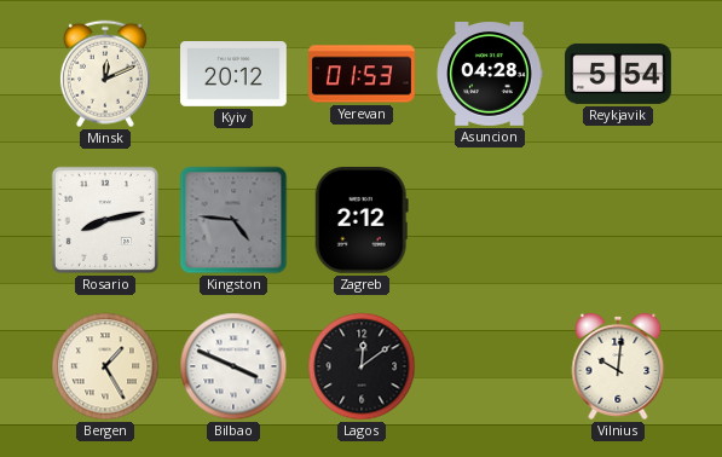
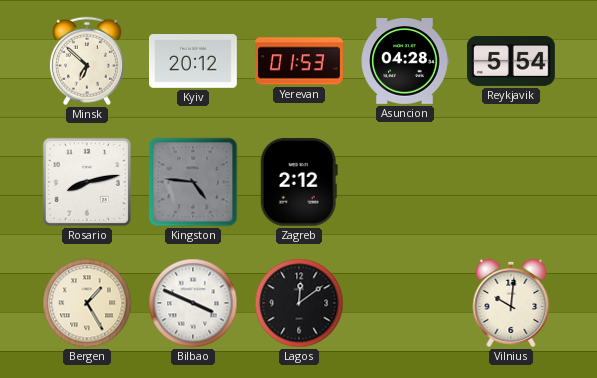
Minsk: 12:11 -> 6:52 (87, 61)
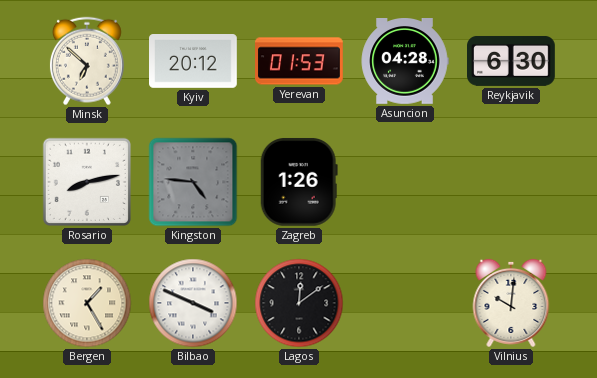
Reykjavik: 5:54 -> 6:30 (512, 61)
Zagreb: 2:12 -> 1:26 (299, 182)
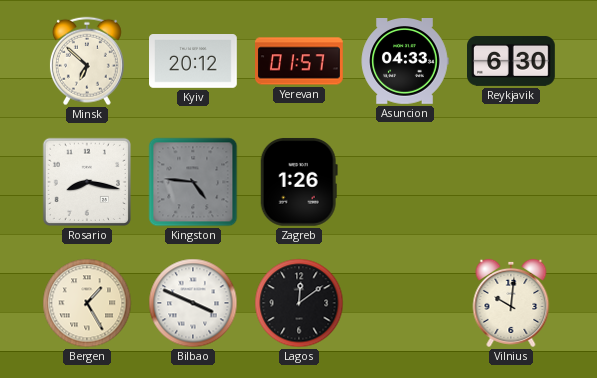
Yerevan: 01:53 -> 01:57 (300, 61)
Asuncion: 04:28 -> 04:33 (405, 62)
Rosario: 8:13 -> 8:17 (87, 182)
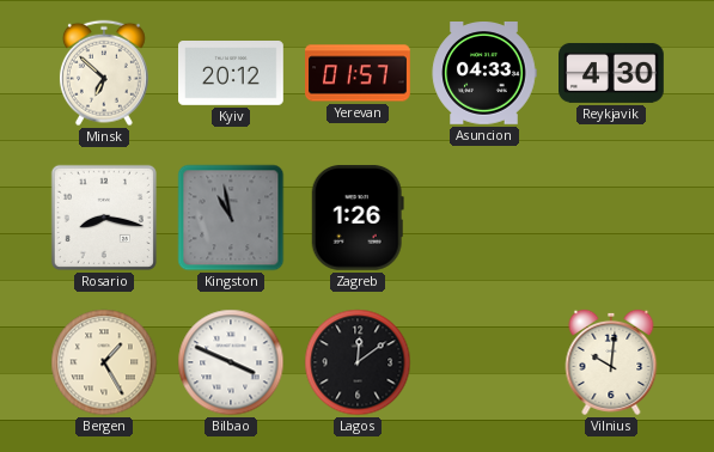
Reykjavik: 6:30 -> 4:30 (612, 73)
Kingston: 4:46 -> 10:58 (231, 218)
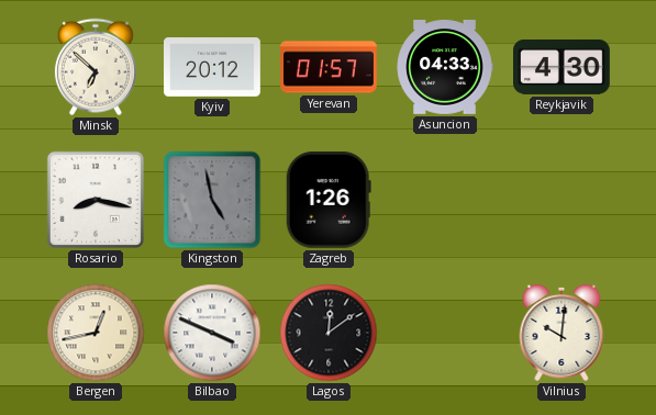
Kingston: 10:58 -> 4:58 (212, 200)
Bergen: 1:25 -> 12:43 (96, 333)
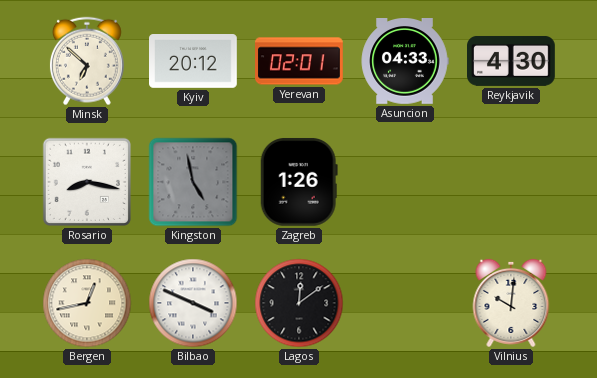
Yerevan: 01:57 -> 02:01 (300, 61)
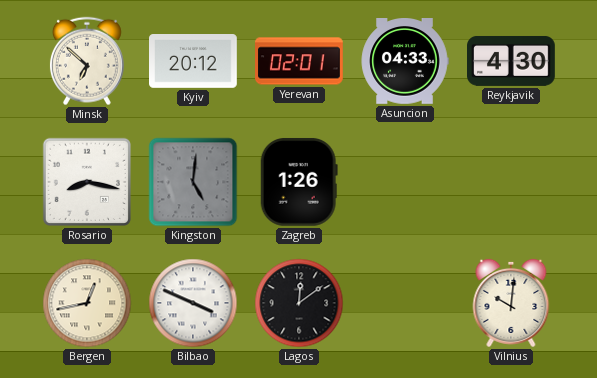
Kingston: 4:58 -> 5:01 (193, 182)
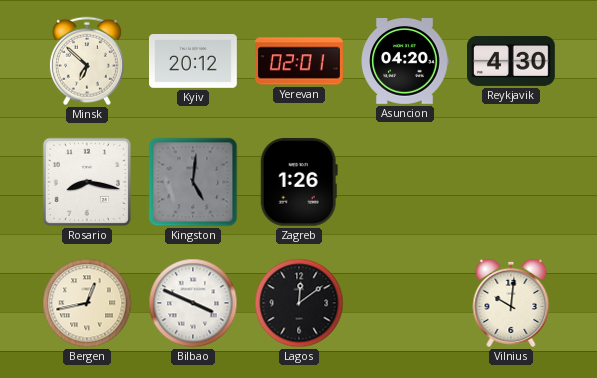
Asuncion: 04:33 -> 04:20 (405, 62)
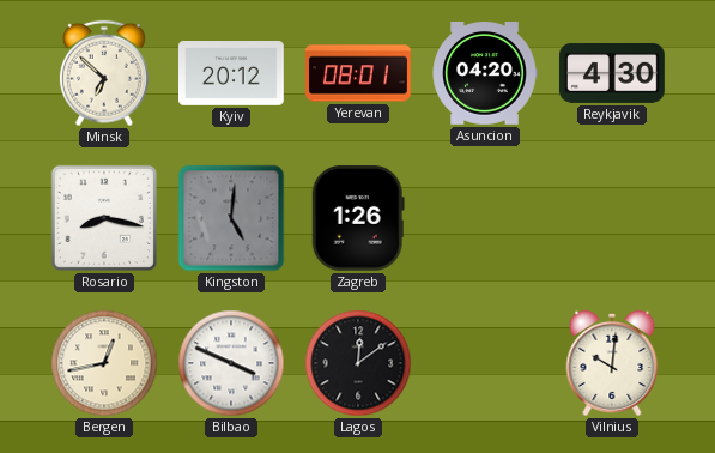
Yerevan: 02:01 -> 08:01 (359, 73)
